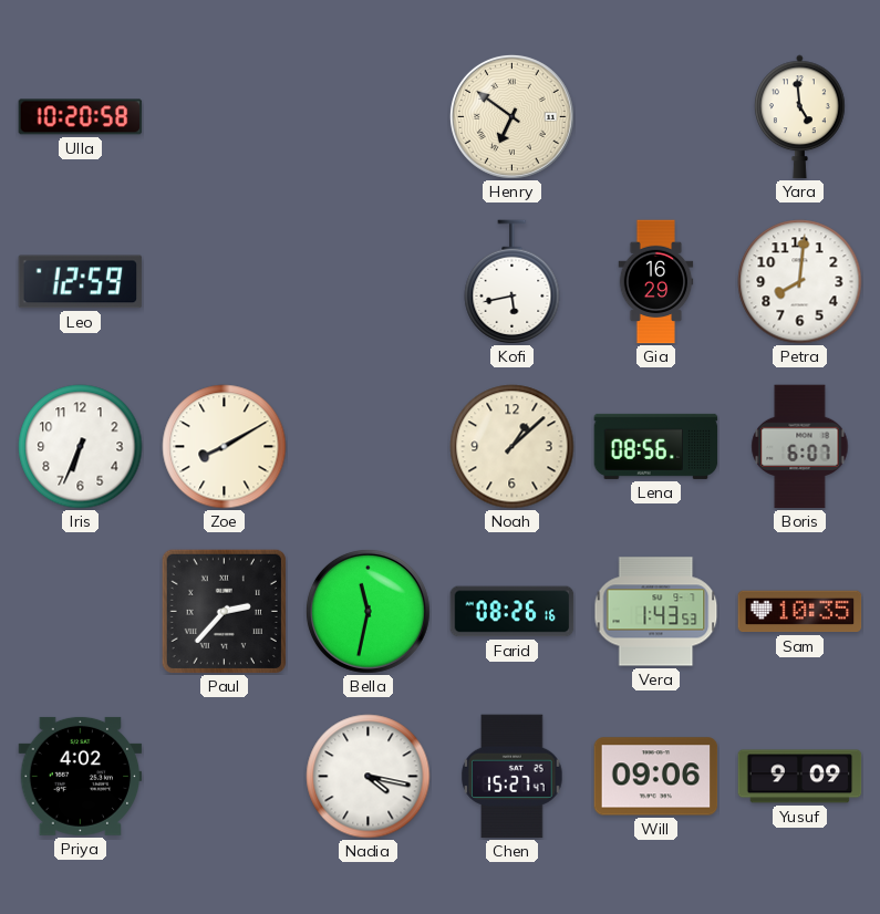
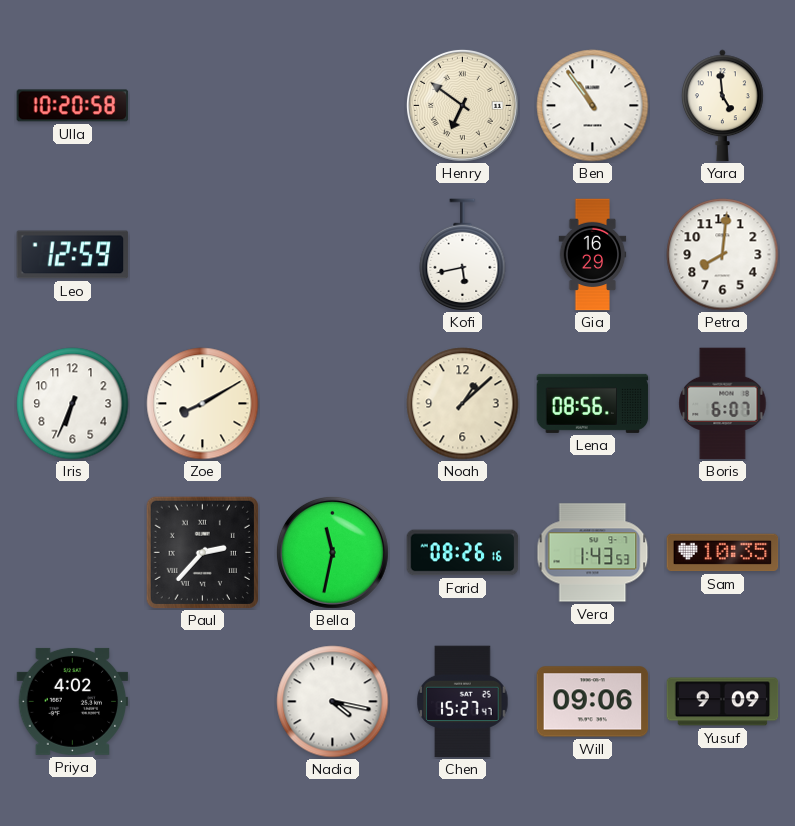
Ben: none -> 10:54 (593, 106)
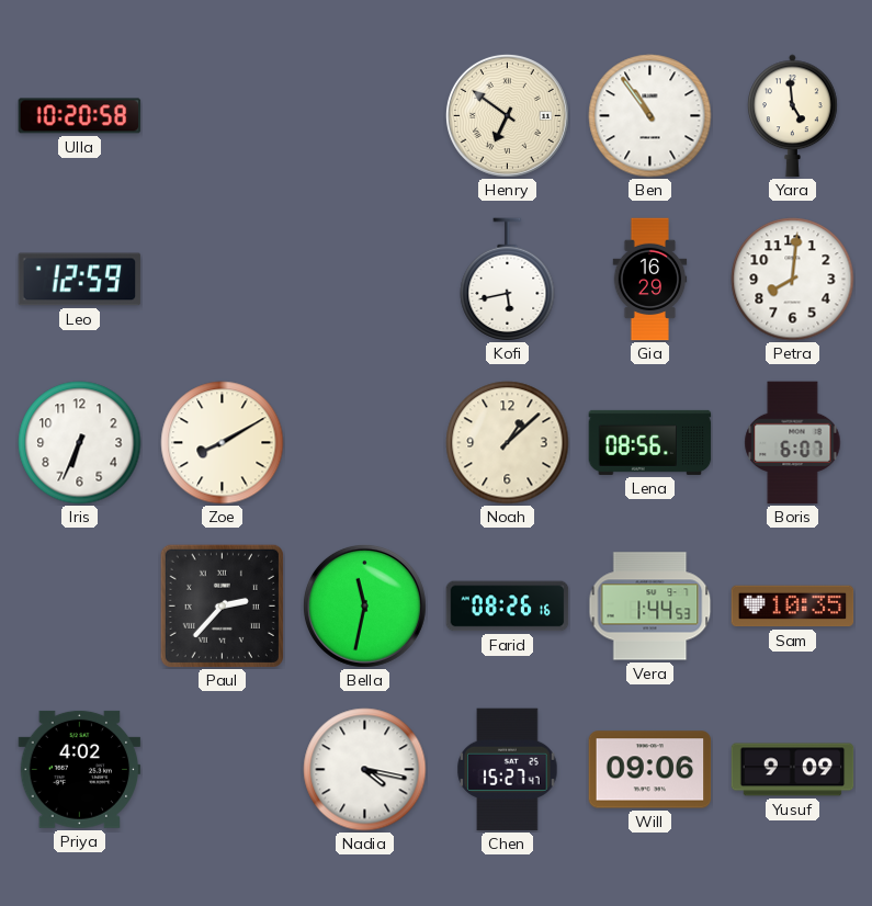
Vera: 1:43 -> 1:44 (650, 607)
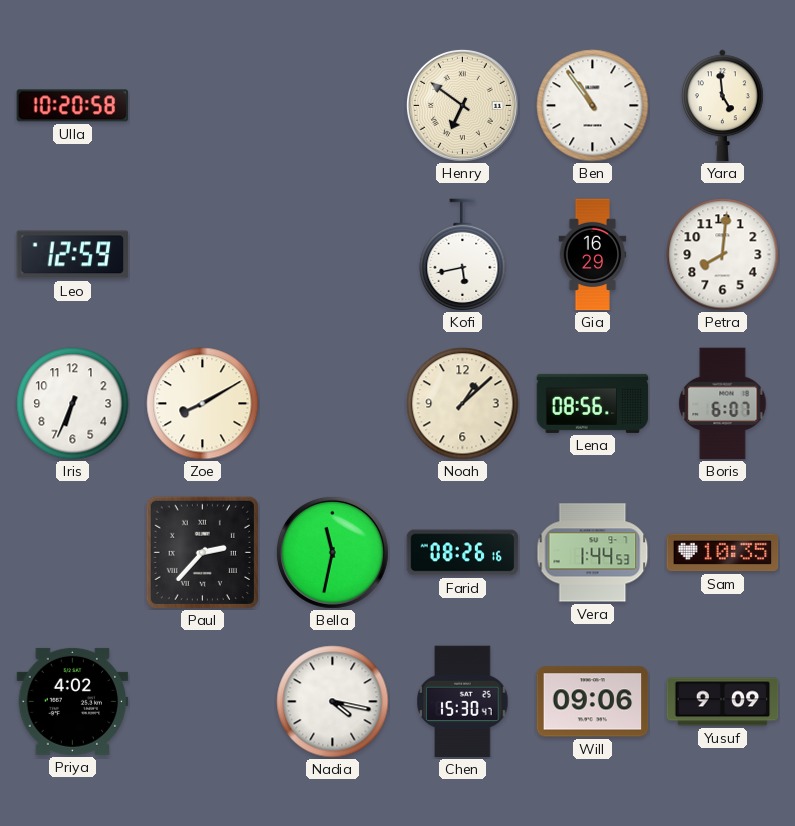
Chen: 15:27 -> 15:30 (463, 702)
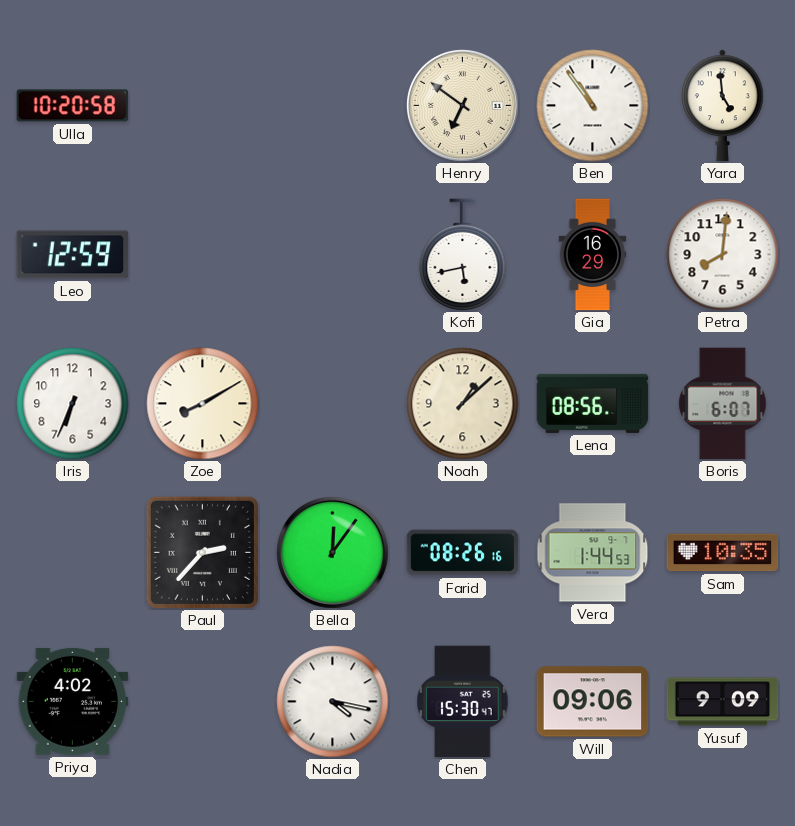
Bella: 11:32 -> 12:06 (332, 552)
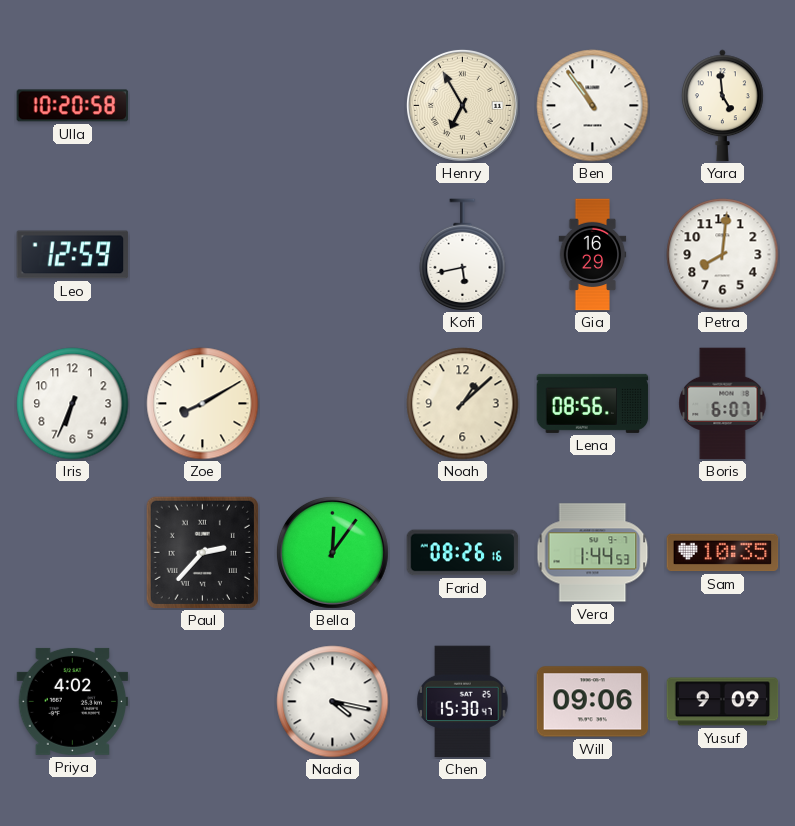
Henry: 6:51 -> 6:55 (462, 105)
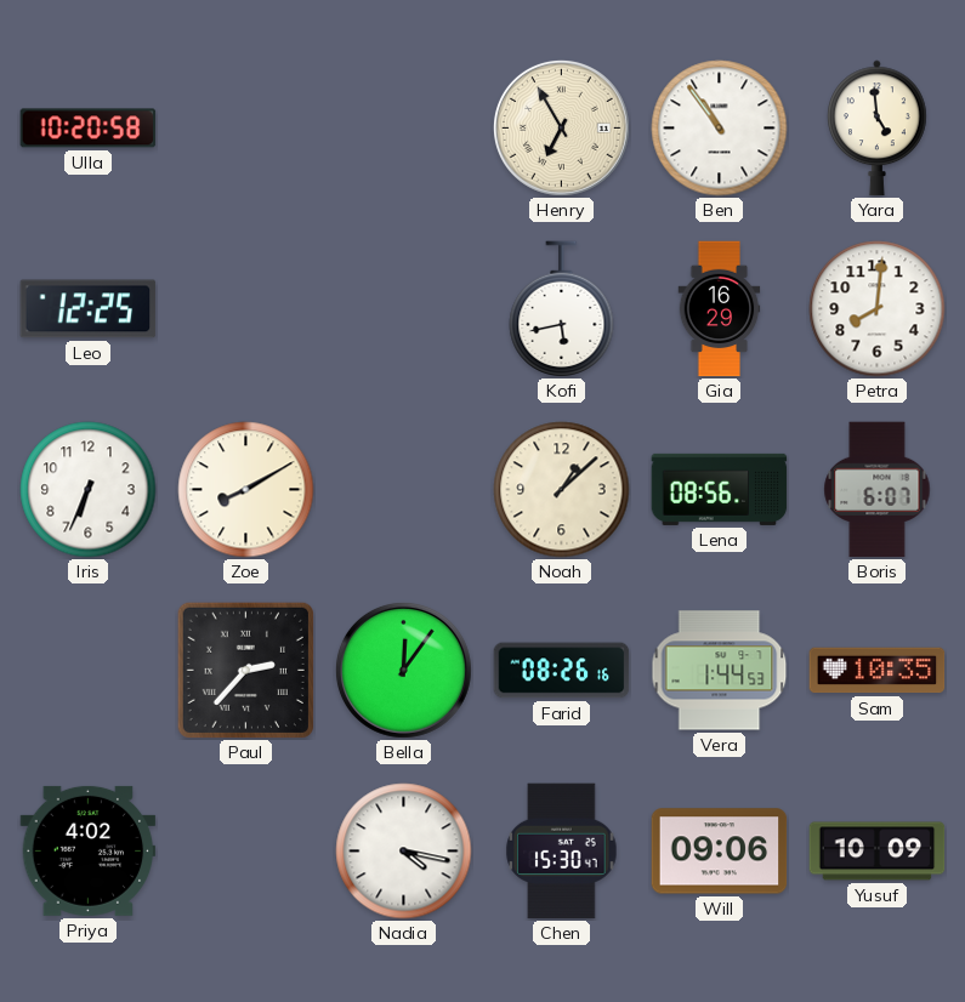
Leo: 12:59 -> 12:25 (89, 309)
Yusuf: 9:09 -> 10:09 (878, 852)
